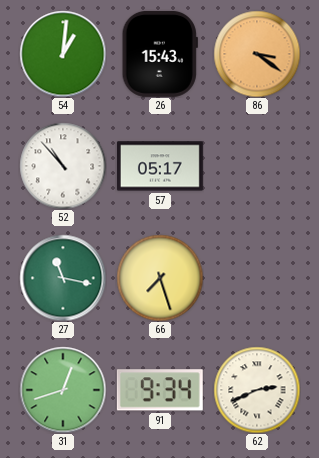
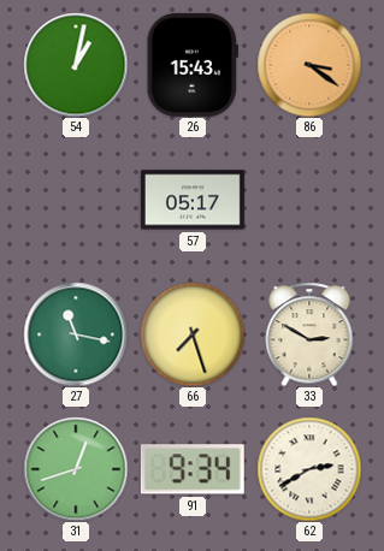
54: 1:01 -> 1:02 (76, 65)
52: 10:53 -> none (63, 166)
33: none -> 2:50 (309, 334)
62: 2:41 -> 2:40 (309, 469)
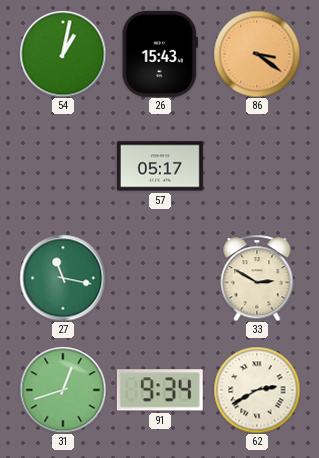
66: 7:27 -> none (193, 334)
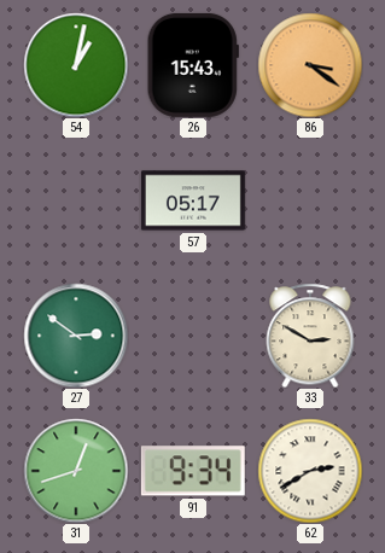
27: 11:17 -> 2:51 (76, 336)
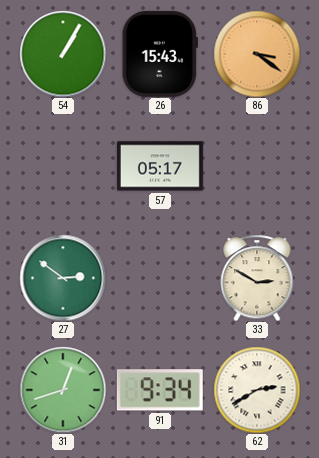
54: 1:02 -> 1:05 (63, 54)
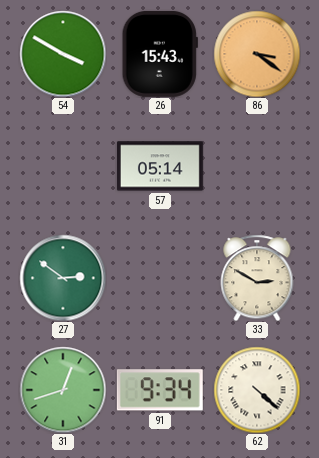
54: 1:05 -> 3:50 (63, 54)
57: 05:17 -> 05:14 (160, 166)
62: 2:40 -> 4:22 (257, 390)
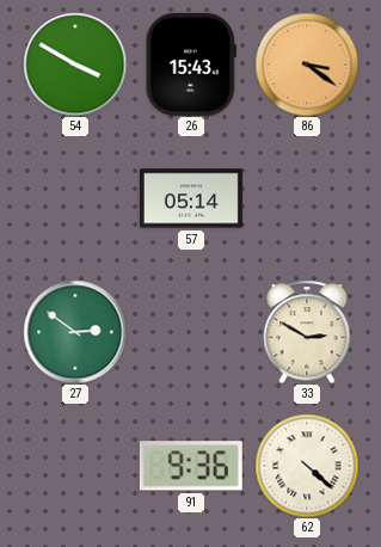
31: 12:42 -> none (63, 390)
91: 9:34 -> 9:36 (191, 466)
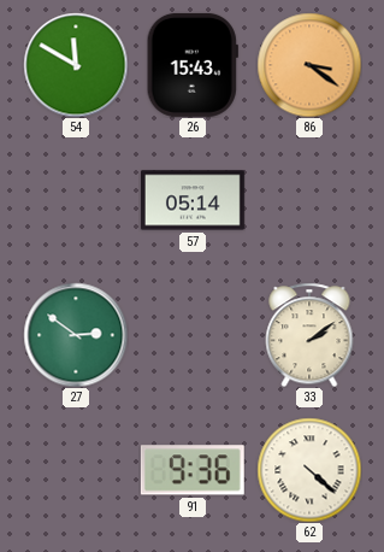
54: 3:50 -> 11:50 (76, 65)
33: 2:50 -> 2:09 (309, 335)
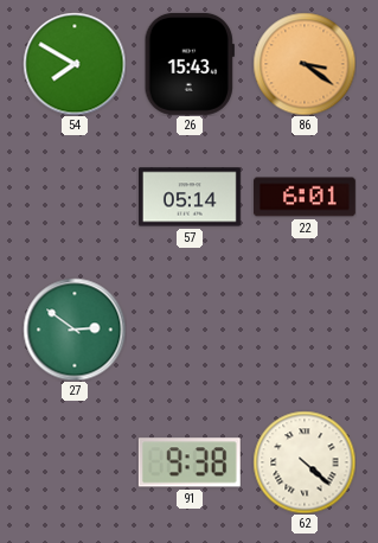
54: 11:50 -> 7:50 (75, 64)
22: none -> 6:01 (305, 197)
33: 2:09 -> none (309, 335)
91: 9:36 -> 9:38 (190, 462)
